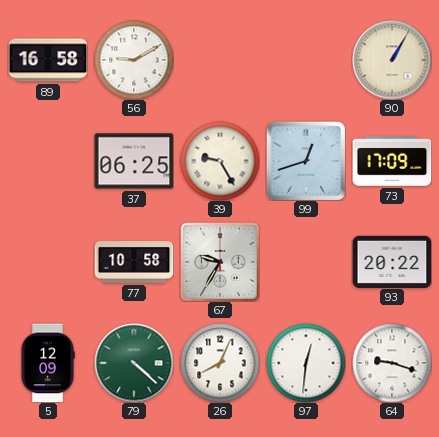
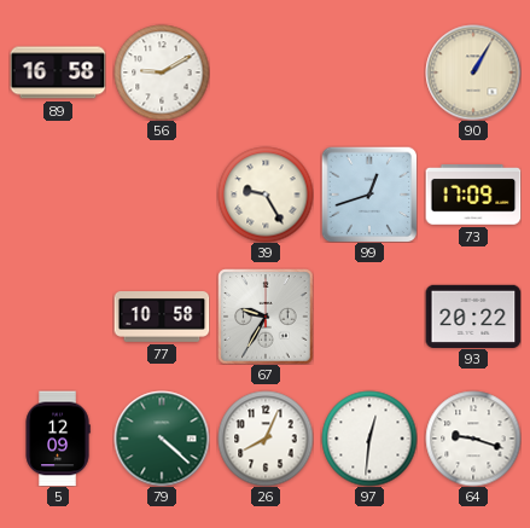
37: 06:25 -> none (134, 161)
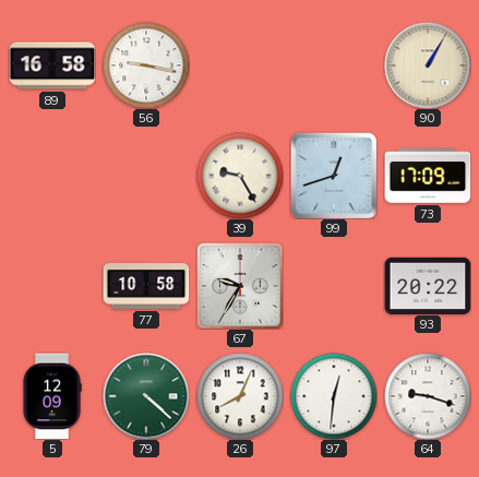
56: 9:10 -> 9:17 (146, 65)
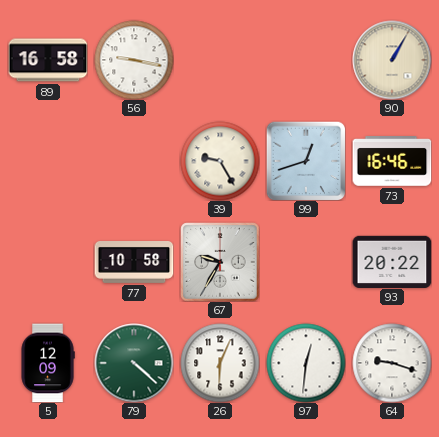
73: 17:09 -> 16:46 (392, 161)
26: 8:04 -> 6:04 (220, 363)
